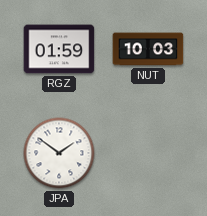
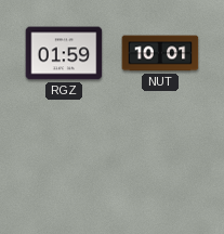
NUT: 10:03 -> 10:01 (160, 53)
JPA: 1:51 -> none (59, 153)
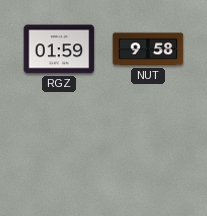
NUT: 10:01 -> 9:58 (148, 49)
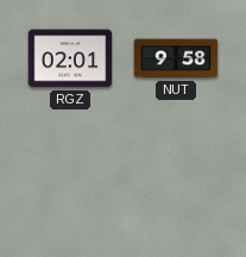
RGZ: 01:59 -> 02:01 (70, 58)
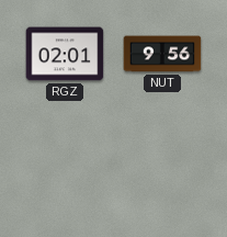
NUT: 9:58 -> 9:56 (162, 54)
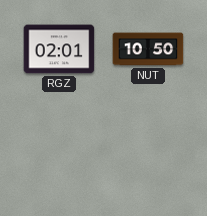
NUT: 9:56 -> 10:50 (148, 49)
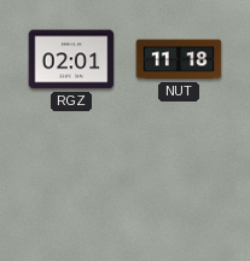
NUT: 10:50 -> 11:18 (179, 59)
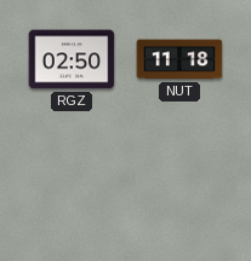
RGZ: 02:01 -> 02:50 (72, 59)
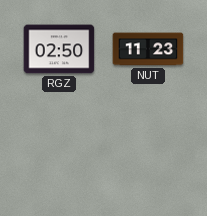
NUT: 11:18 -> 11:23 (148, 49)
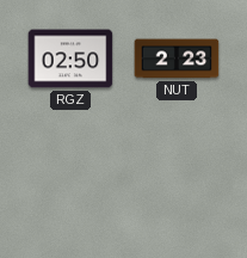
NUT: 11:23 -> 2:23 (177, 59)
